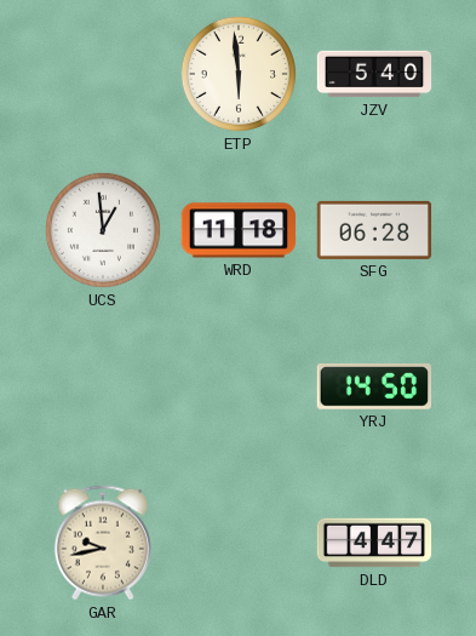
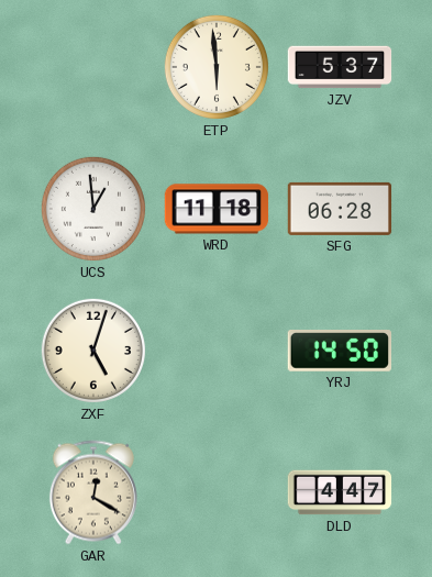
JZV: 5:40 -> 5:37 (340, 67)
ZXF: none -> 5:03 (93, 351)
GAR: 9:43 -> 12:20 (93, 492)
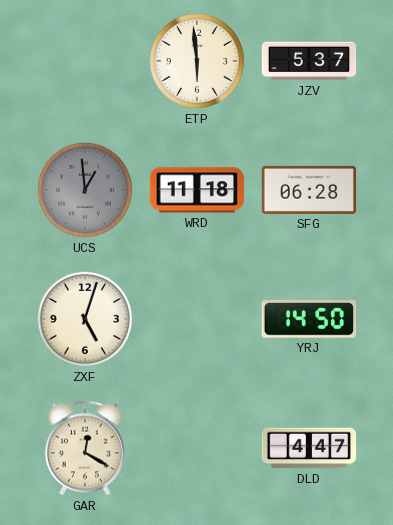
UCS dial: white -> grey (85, 190)
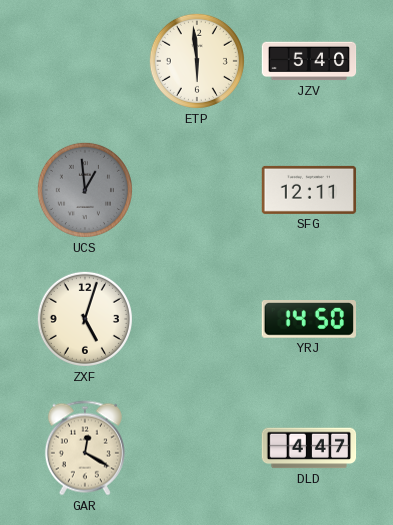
JZV: 5:37 -> 5:40 (309, 61)
WRD: 11:18 -> none (197, 190)
SFG: 06:28 -> 12:11 (309, 190)
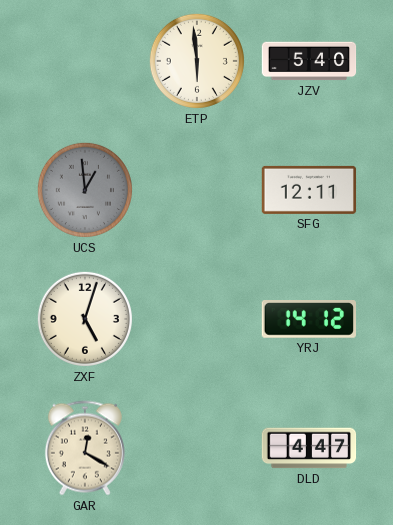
YRJ: 14:50 -> 14:12 (308, 320)
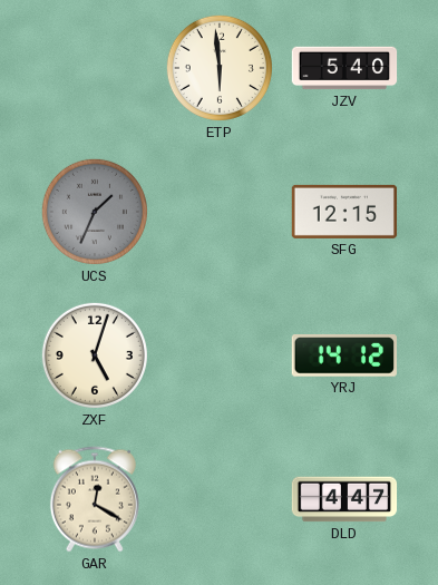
UCS: 12:59 -> 1:34 (95, 212)
SFG: 12:11 -> 12:15 (344, 212)
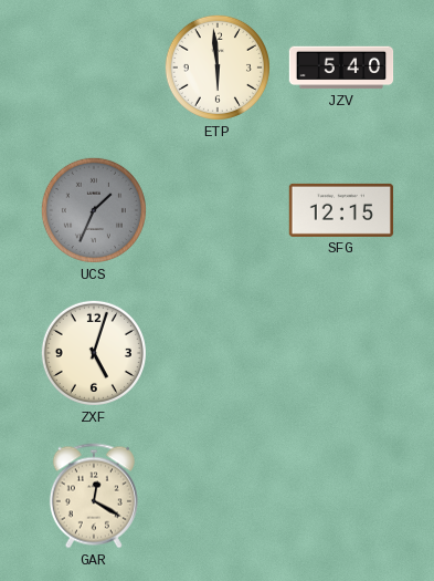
YRJ: 14:12 -> none (343, 357)
DLD: 4:47 -> none (344, 499)
